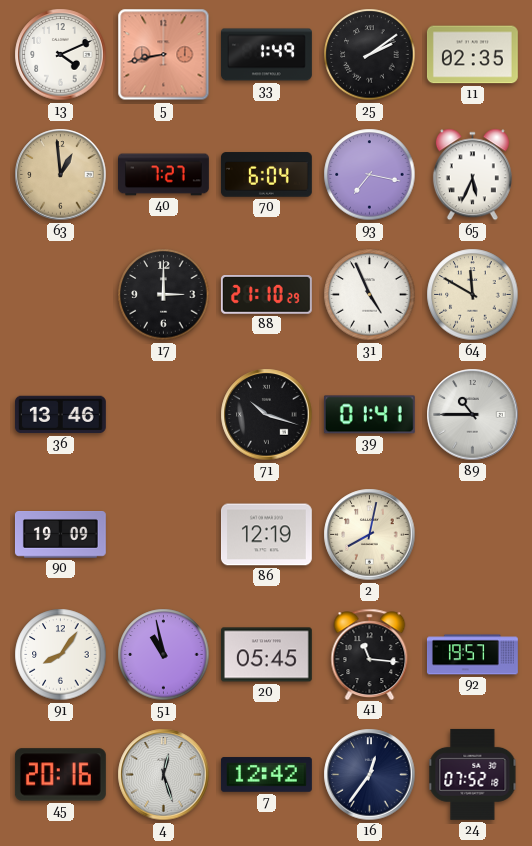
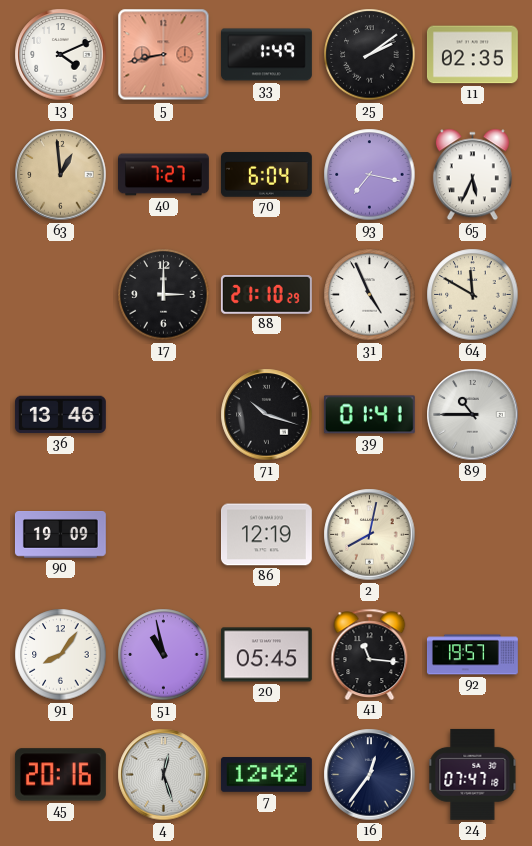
24: 07:52 -> 07:47 (473, 774)
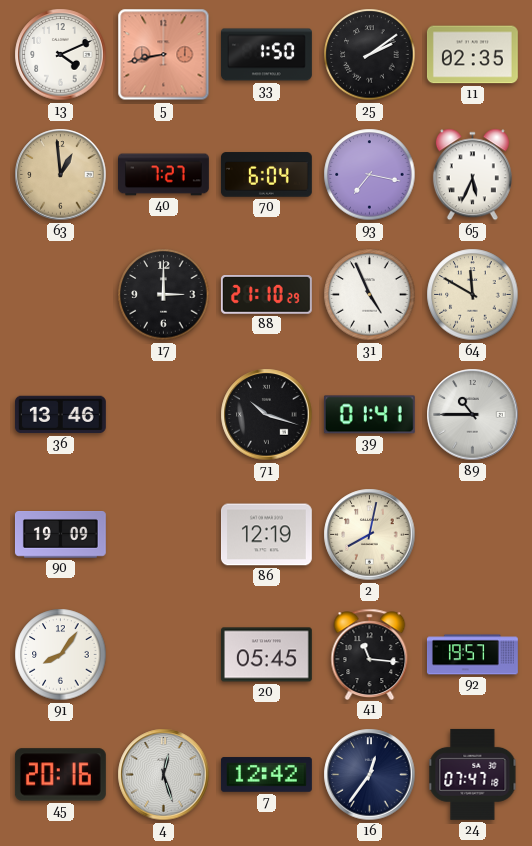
33: 1:49 -> 1:50 (266, 55)
51: 10:58 -> none (164, 655)
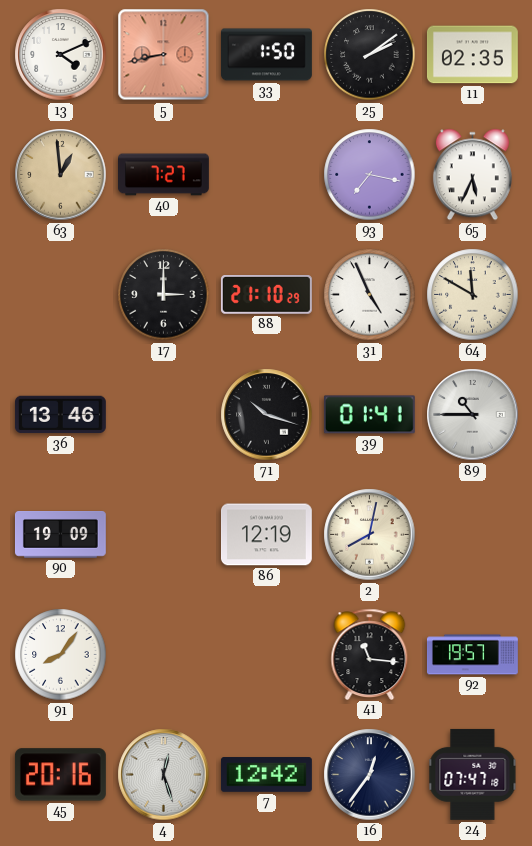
70: 6:04 -> none (266, 175)
20: 05:45 -> none (266, 655)
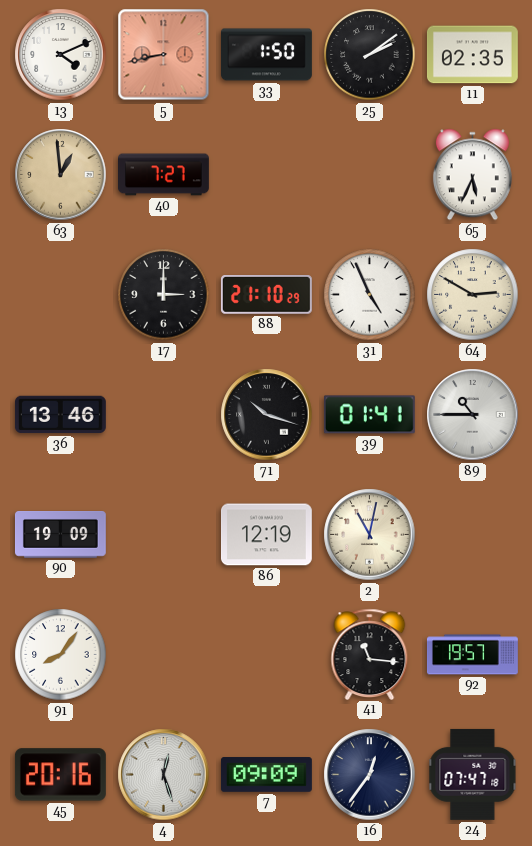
93: 7:17 -> none (370, 175)
64: 11:50 -> 2:50 (473, 295)
2: 8:02 -> 11:02 (370, 535)
7: 12:42 -> 09:09 (266, 775)
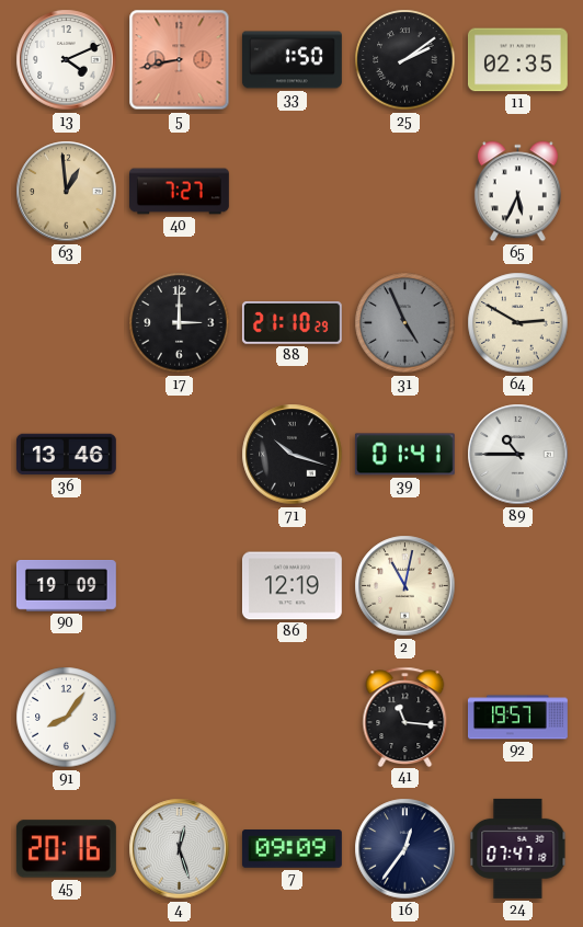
31 dial: white -> grey (405, 323)
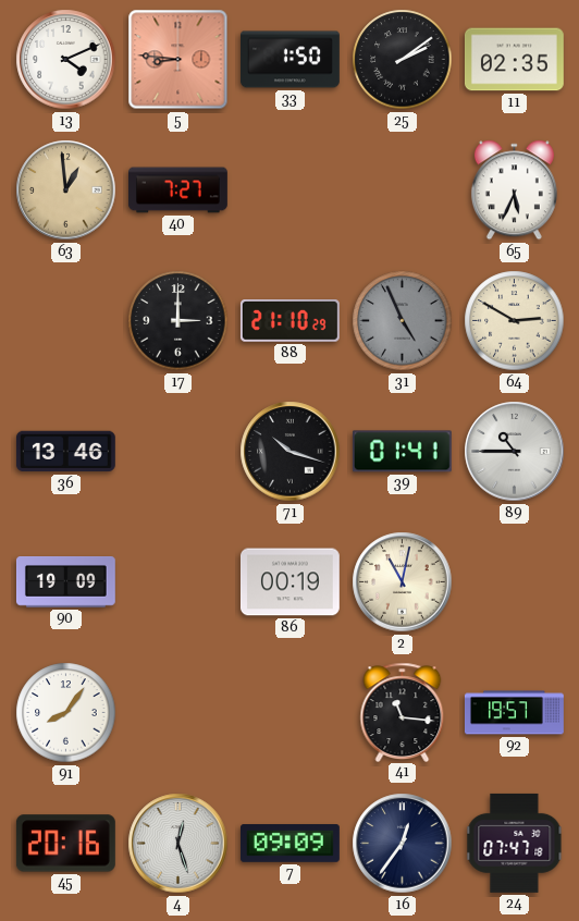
5: 8:43 -> 8:46 (178, 60)
86: 12:19 -> 00:19 (289, 582)
